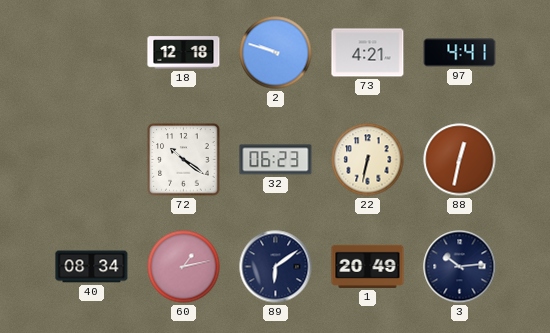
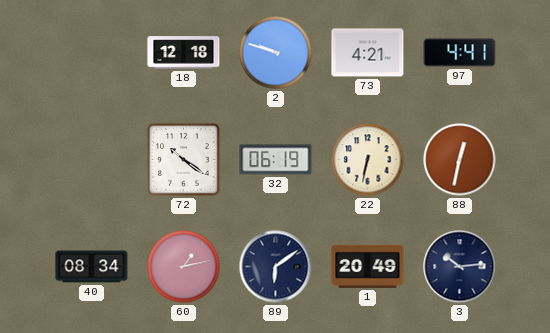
32: 06:23 -> 06:19 (276, 160)
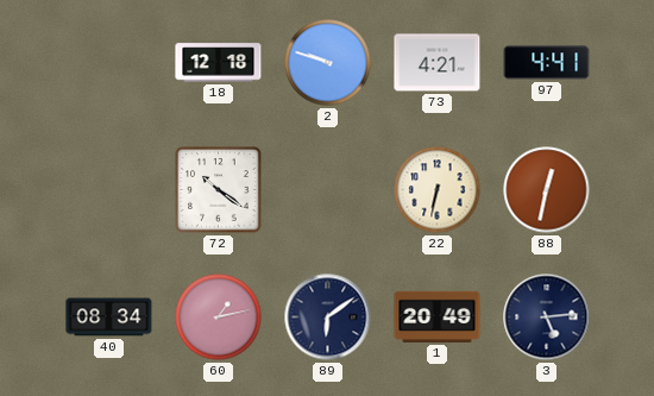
32: 06:19 -> none (276, 160)
3: 10:14 -> 5:14 (547, 318)
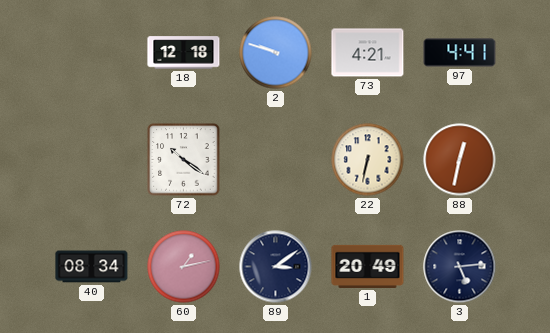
89: 6:09 -> 3:09 (276, 267)
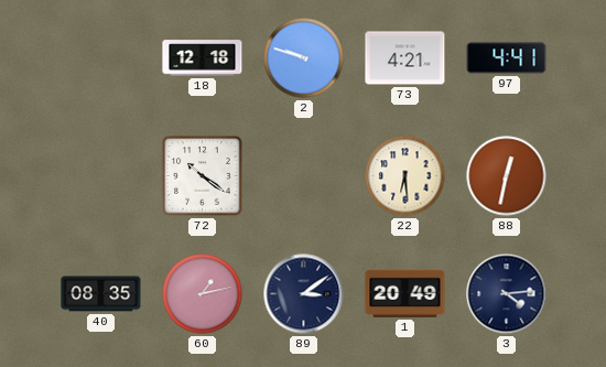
22: 6:32 -> 6:29 (405, 176)
40: 08:34 -> 08:35 (101, 294)
3: 5:14 -> 4:14 (507, 294)
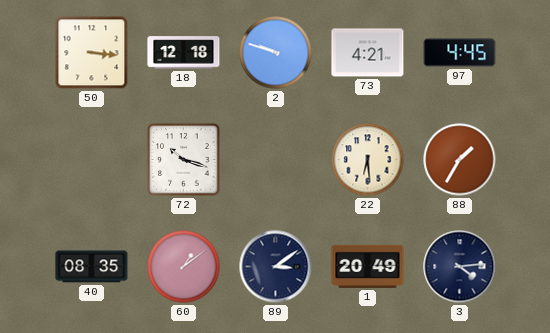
50: none -> 3:16 (92, 53)
97: 4:41 -> 4:45 (460, 53)
72: 10:21 -> 10:18 (184, 160)
88: 12:32 -> 1:35 (460, 160)
60: 1:13 -> 1:09 (184, 267)
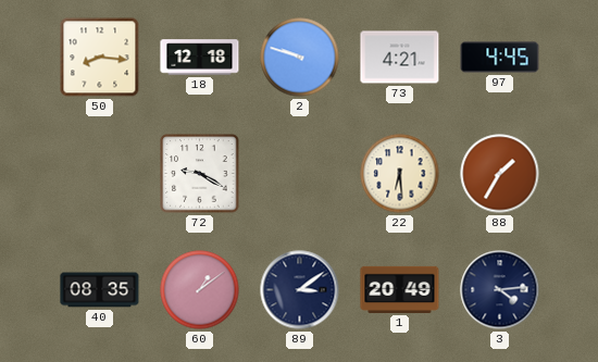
50: 3:16 -> 8:16 (100, 58)
72: 10:18 -> 9:20 (200, 174)
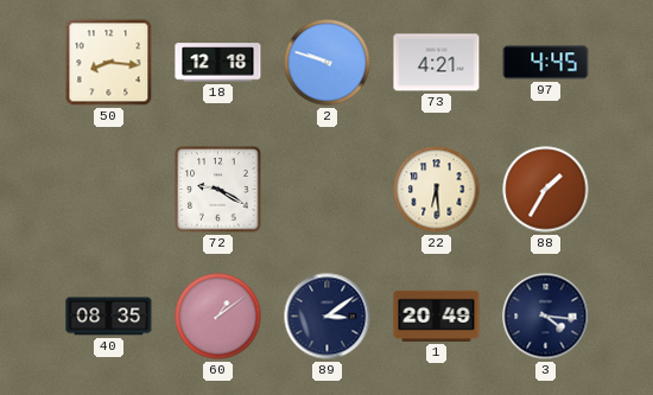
3: 4:14 -> 4:16 (546, 317)
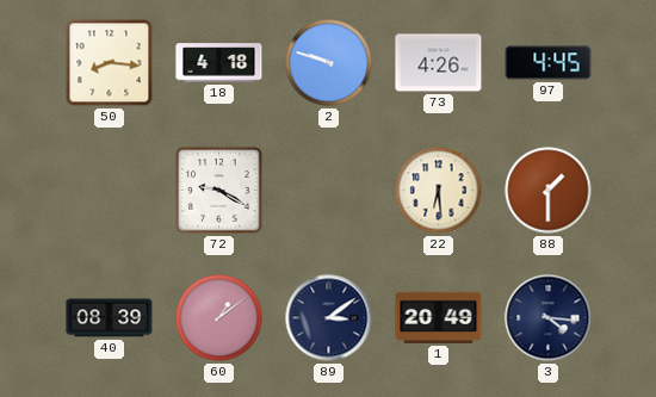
18: 12:18 -> 4:18 (219, 63)
73: 4:21 -> 4:26 (439, 63)
88: 1:35 -> 1:30 (549, 191)
40: 08:35 -> 08:39 (110, 318)
